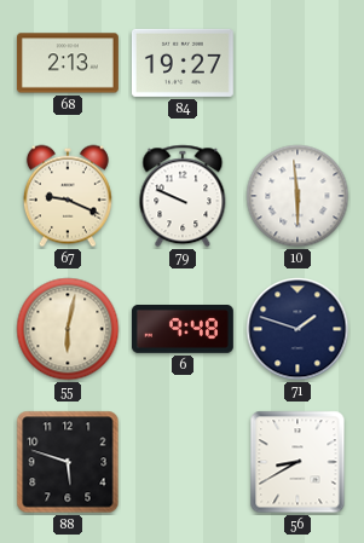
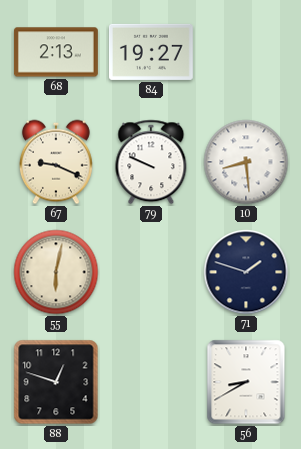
10: 5:59 -> 8:29 (246, 162)
6: 9:48 -> none (183, 330)
88: 5:48 -> 12:48 (56, 382)
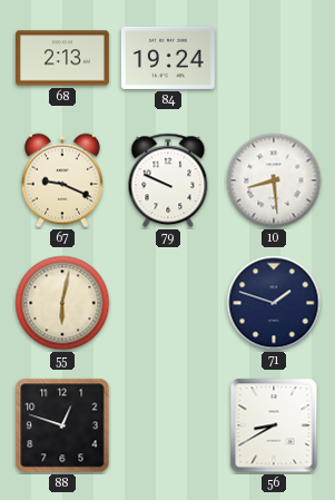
84: 19:27 -> 19:24 (168, 58)
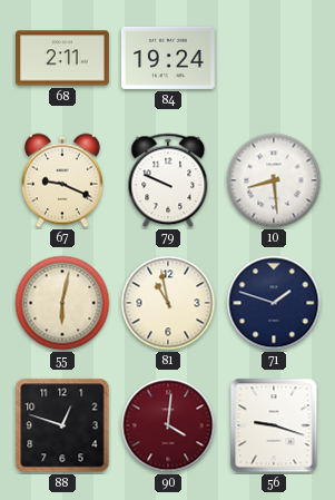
68: 2:13 -> 2:11 (62, 58)
81: none -> 10:58 (168, 303)
90: none -> 4:01 (168, 425)
56: 8:40 -> 9:18 (274, 425)
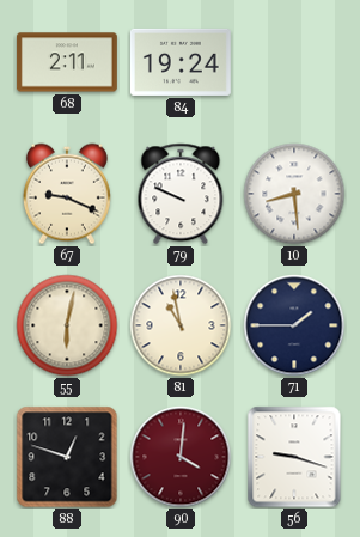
71: 1:48 -> 1:45 (294, 325)
